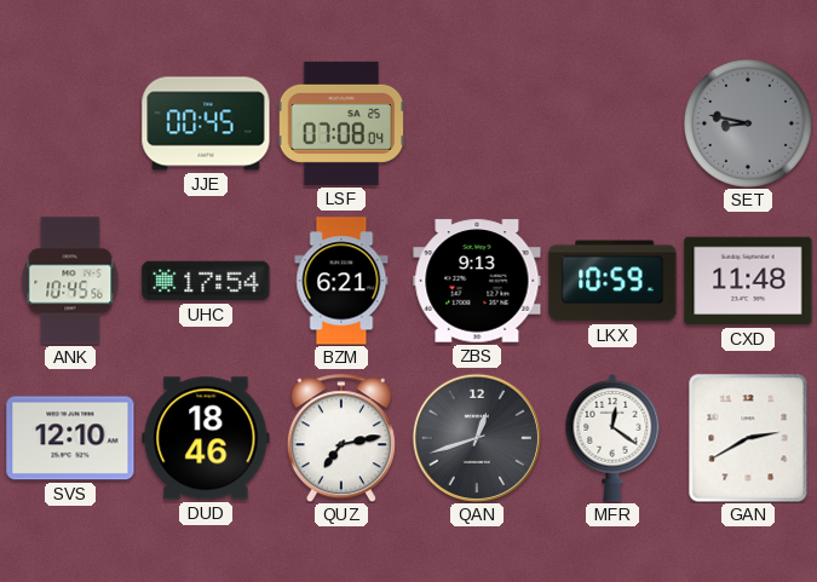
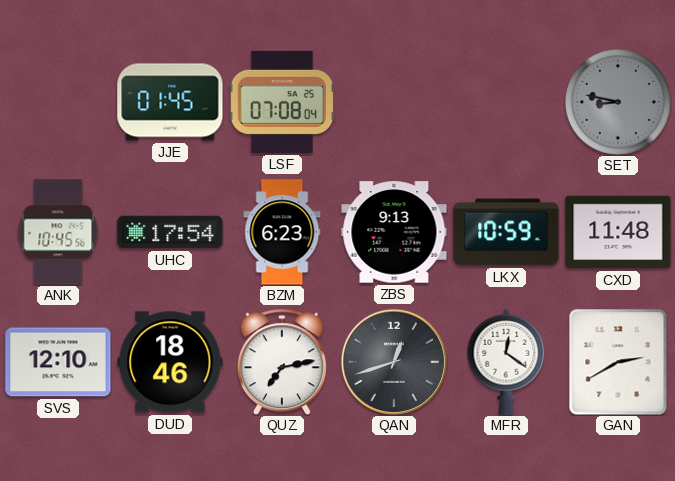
JJE: 00:45 -> 01:45 (170, 102)
BZM: 6:21 -> 6:23 (282, 232)
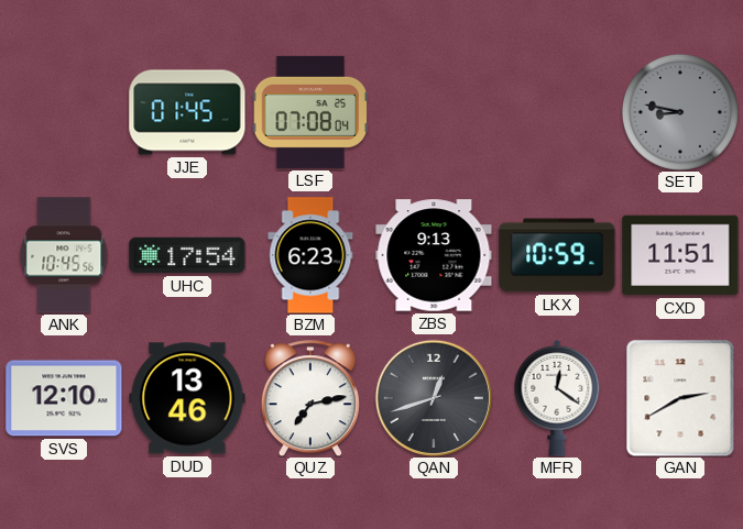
CXD: 11:48 -> 11:51 (680, 255)
DUD: 18:46 -> 13:46 (187, 398)
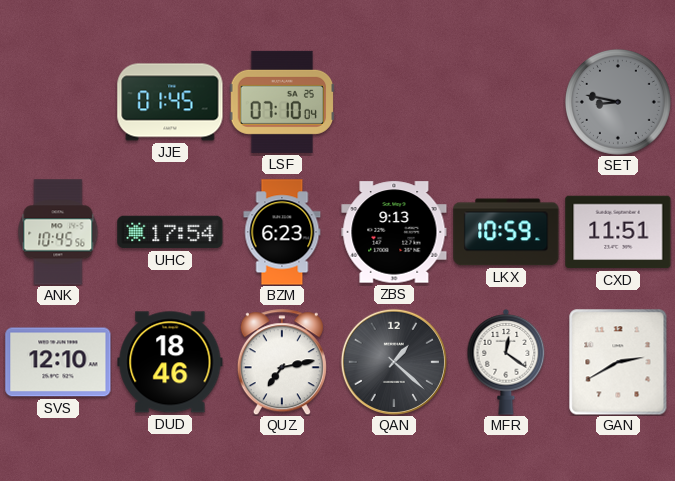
LSF: 07:08 -> 07:10 (282, 102)
DUD: 13:46 -> 18:46 (170, 362)
QAN: 12:42 -> 1:22 (394, 362)
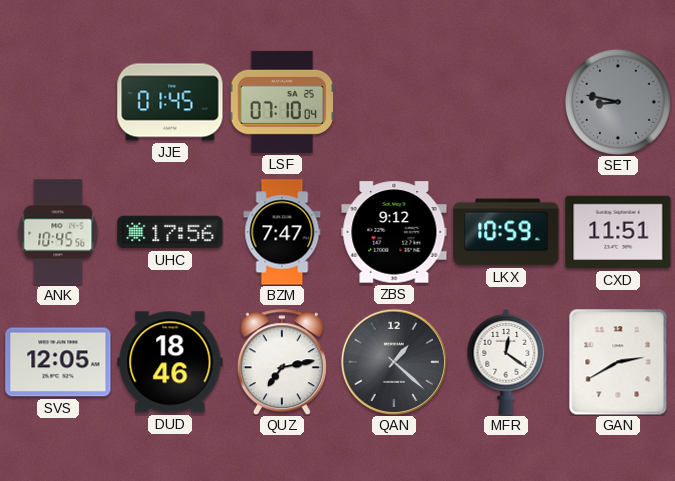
UHC: 17:54 -> 17:56 (170, 232)
BZM: 6:23 -> 7:47 (282, 232)
ZBS: 9:13 -> 9:12 (394, 232)
SVS: 12:10 -> 12:05 (58, 362)
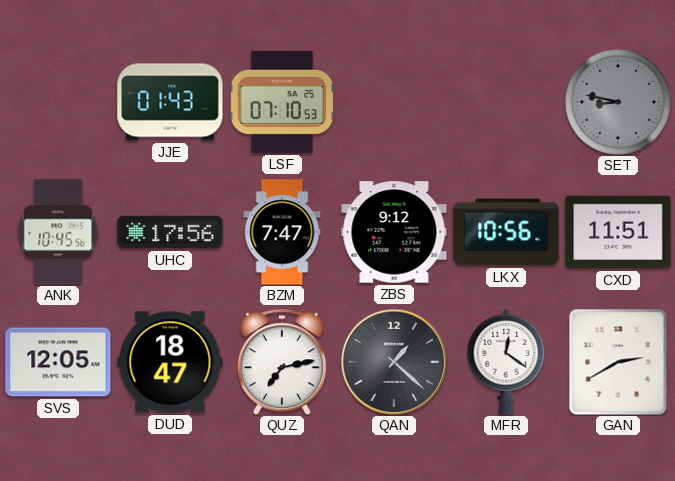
JJE: 01:45 -> 01:43 (170, 102)
LSF: 07:10:04 -> 07:10:53 (282, 102)
LKX: 10:59 -> 10:56 (506, 232)
DUD: 18:46 -> 18:47 (170, 362)
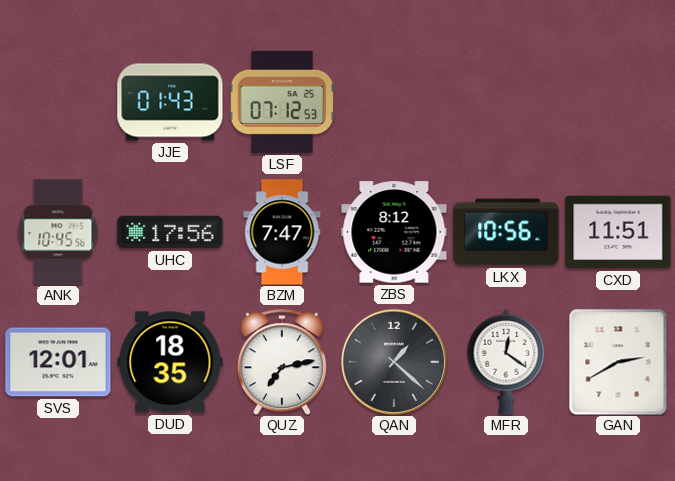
LSF: 07:10 -> 07:12 (282, 102)
SET: 8:47 -> none (618, 102)
ZBS: 9:12 -> 8:12 (394, 232)
SVS: 12:05 -> 12:01 (58, 362)
DUD: 18:47 -> 18:35 (170, 362)
